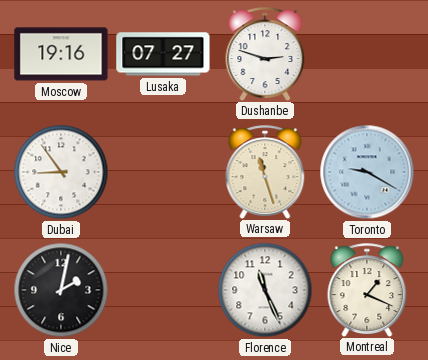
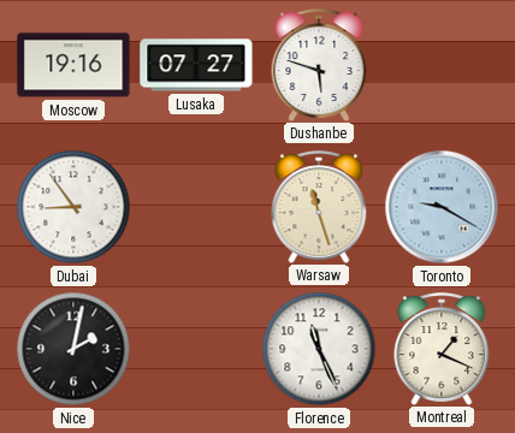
Dushanbe: 2:48 -> 5:48 (319, 65)
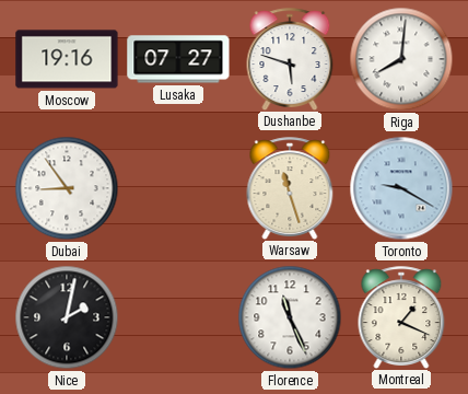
Riga: none -> 8:01 (401, 59)
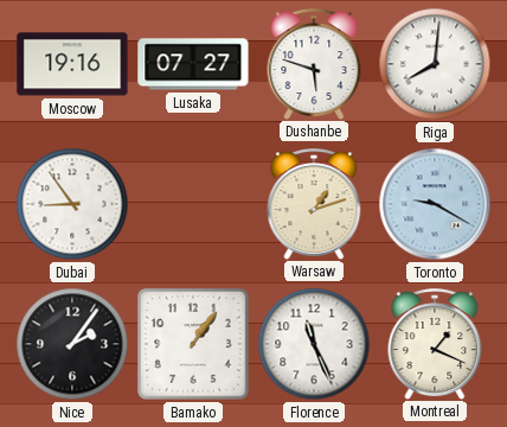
Warsaw: 11:27 -> 1:12 (314, 204)
Nice: 2:02 -> 2:06 (72, 344)
Bamako: none -> 1:06 (194, 345)
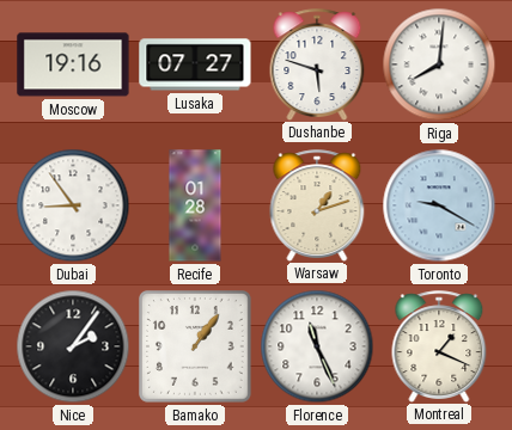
Recife: none -> 01:28 (195, 205)
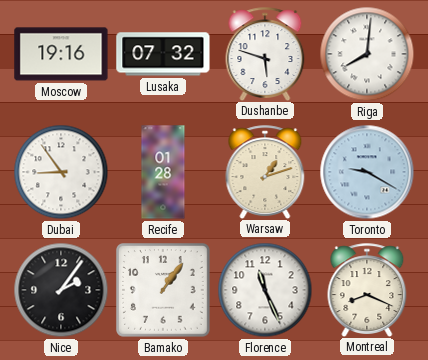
Lusaka: 07:27 -> 07:32 (163, 54)
Montreal: 1:19 -> 8:19 (367, 290)
